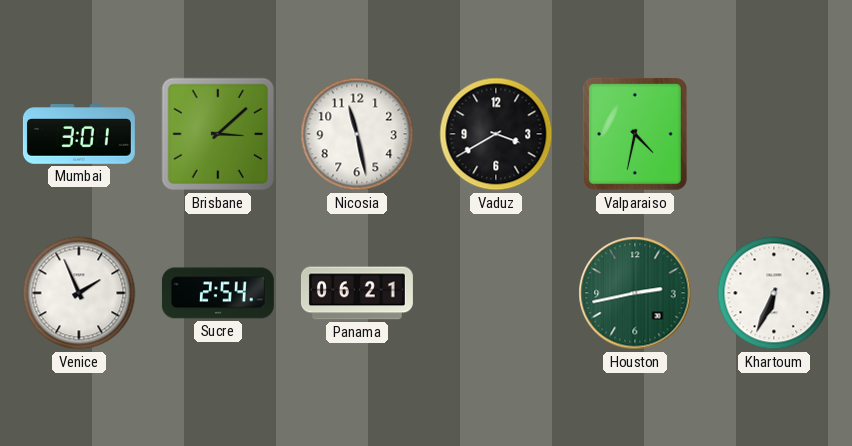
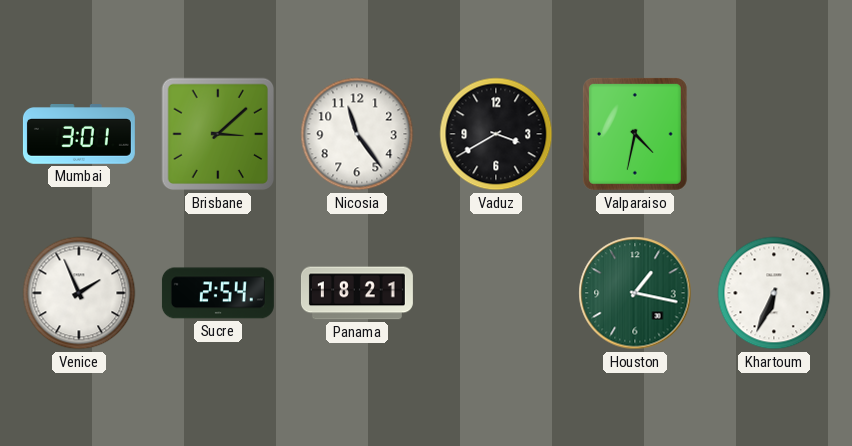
Nicosia: 11:28 -> 11:24 (357, 134)
Panama: 06:21 -> 18:21 (357, 293)
Houston: 2:43 -> 1:17 (635, 293)
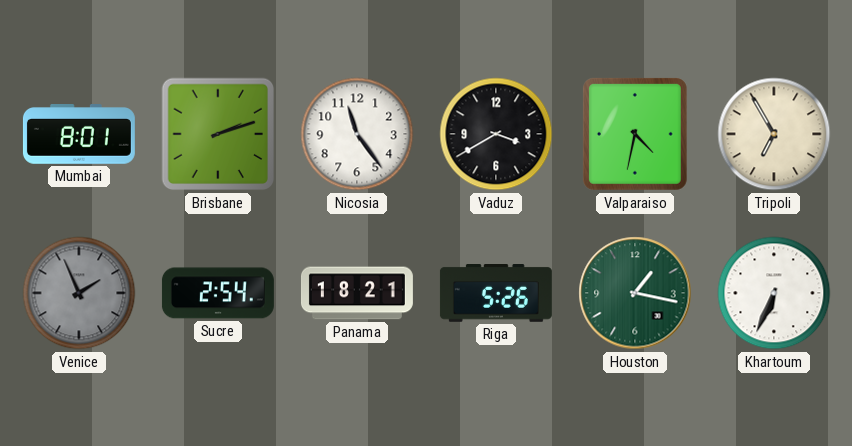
Mumbai: 3:01 -> 8:01 (79, 134)
Brisbane: 3:08 -> 2:12 (218, 134)
Tripoli: none -> 6:55 (774, 134)
Venice dial: white -> grey (79, 293)
Riga: none -> 5:26 (496, 294)
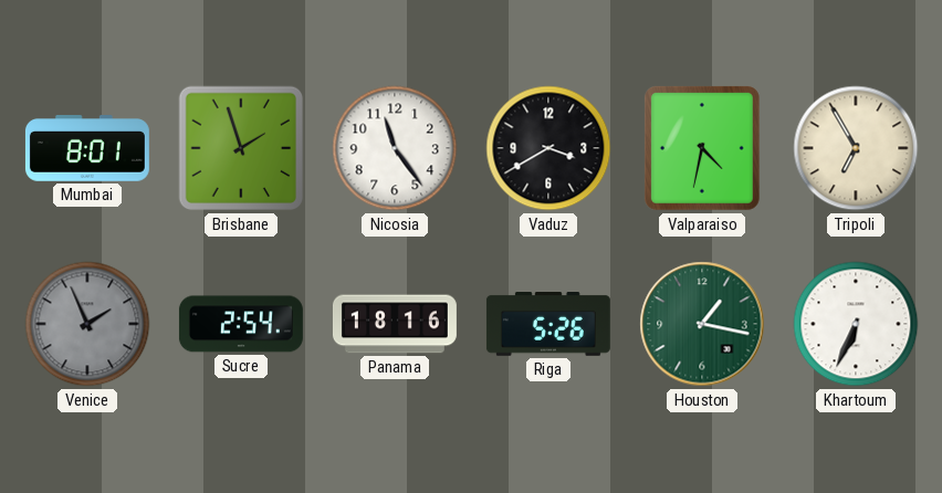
Brisbane: 2:12 -> 1:57 (241, 148)
Panama: 18:21 -> 18:16 (395, 324)
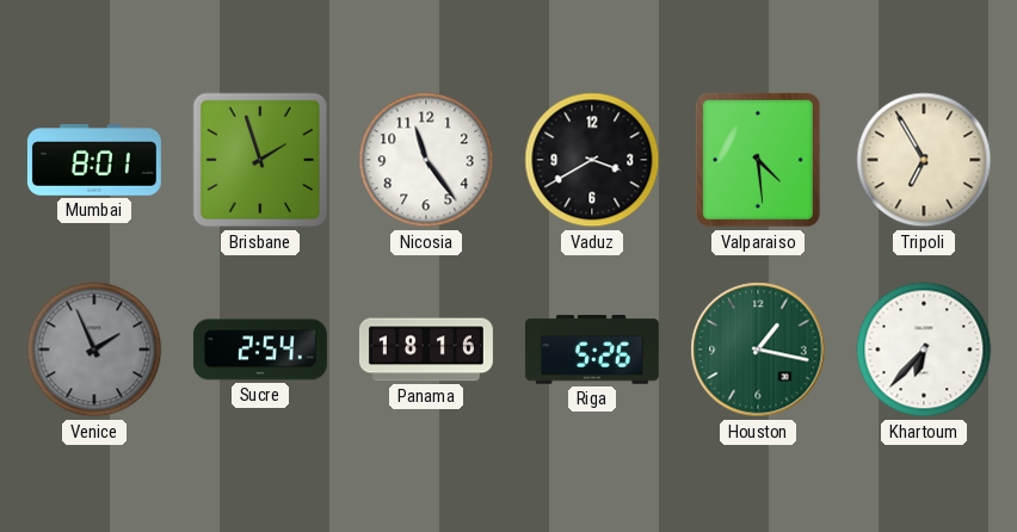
Valparaiso: 4:32 -> 4:29 (758, 160)
Khartoum: 6:34 -> 6:37 (924, 349)
